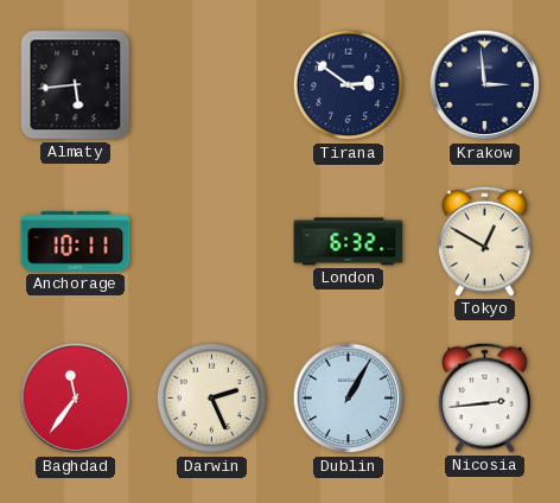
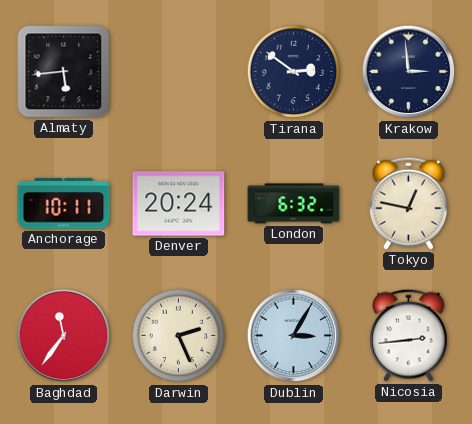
Denver: none -> 20:24 (179, 204)
Tokyo: 12:50 -> 12:47 (408, 203)
Dublin: 1:05 -> 3:05 (294, 336)
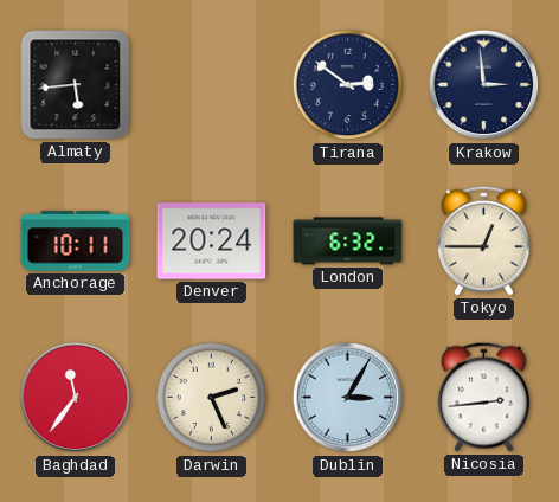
Tokyo: 12:47 -> 12:45 (483, 240)
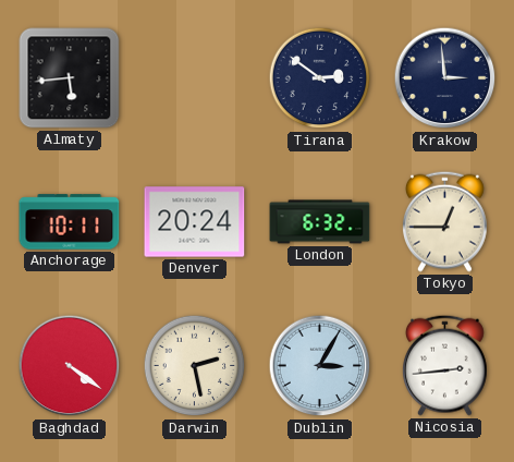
Baghdad: 11:36 -> 4:21 (70, 366)
Darwin: 2:26 -> 2:28 (195, 366)
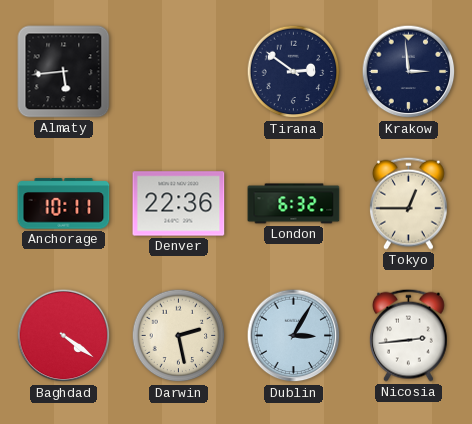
Denver: 20:24 -> 22:36 (179, 204)
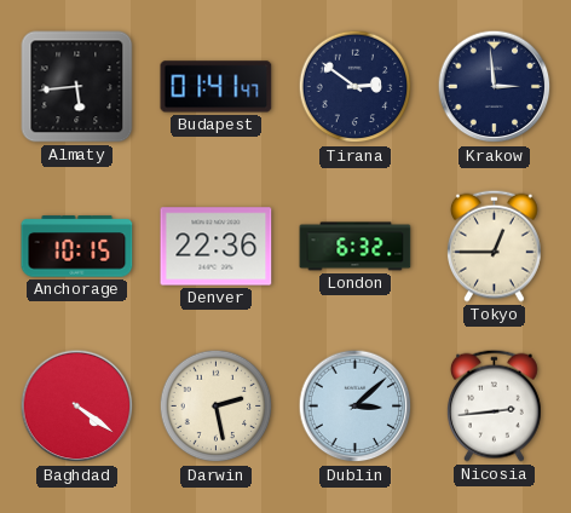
Budapest: none -> 01:41 (217, 87)
Anchorage: 10:11 -> 10:15 (77, 247)
Dublin: 3:05 -> 3:08 (356, 407)
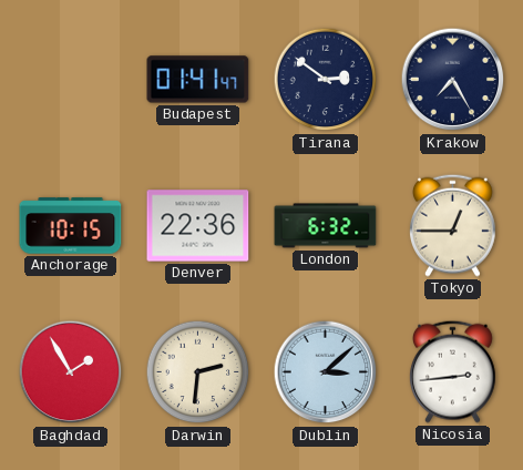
Almaty: 5:44 -> none (77, 87)
Krakow: 2:59 -> 7:25 (453, 80)
Baghdad: 4:21 -> 1:55 (71, 372)
Darwin: 2:28 -> 2:31 (198, 372)
